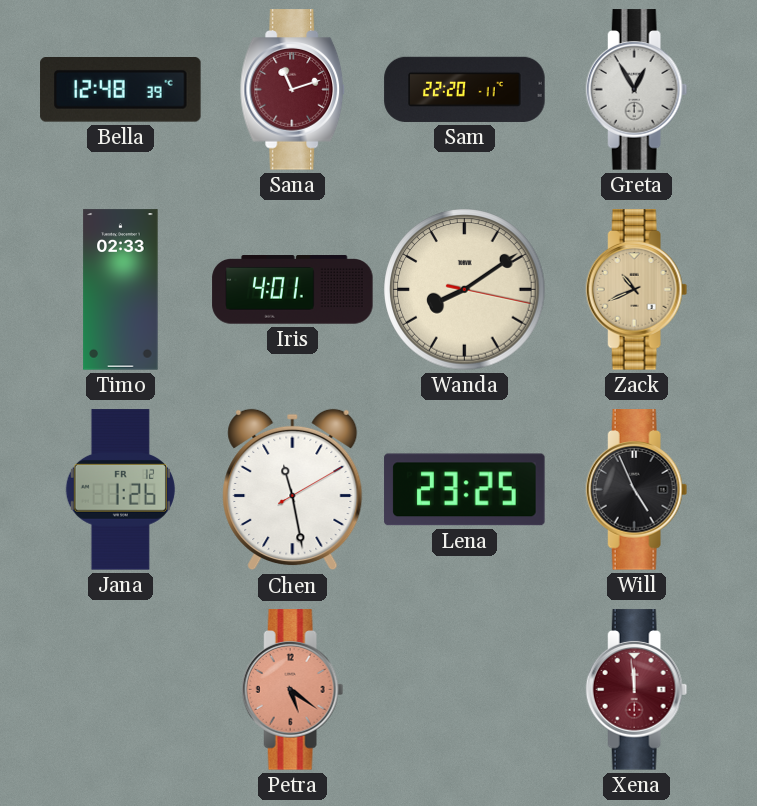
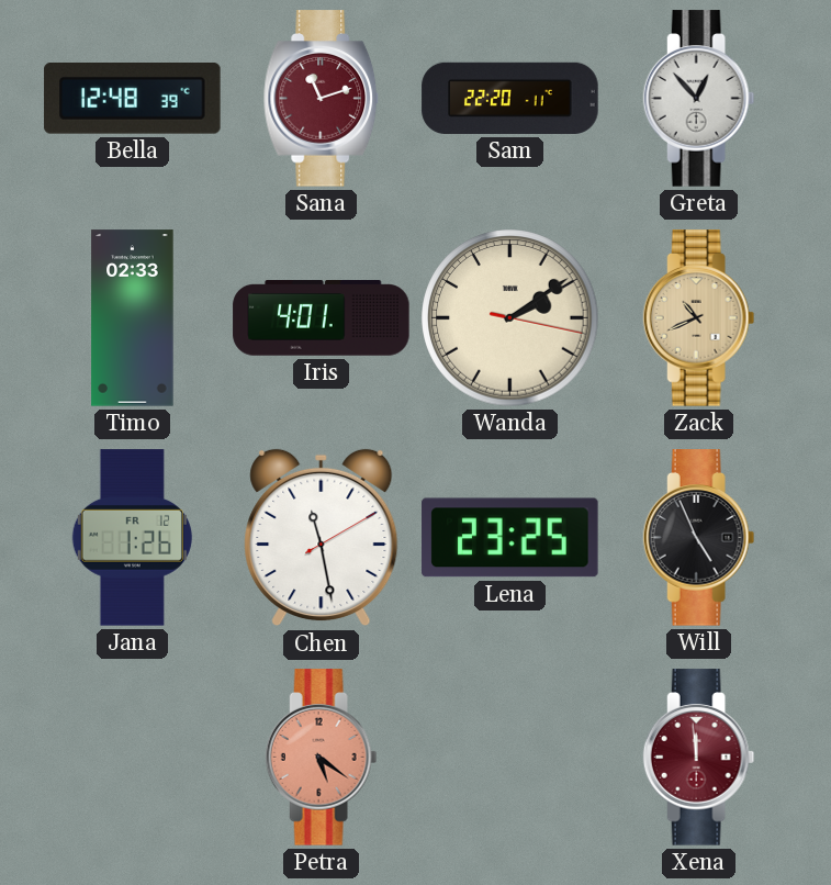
Greta: 12:55 -> 12:53 (699, 99)
Wanda: 8:09 -> 2:09 (510, 318)
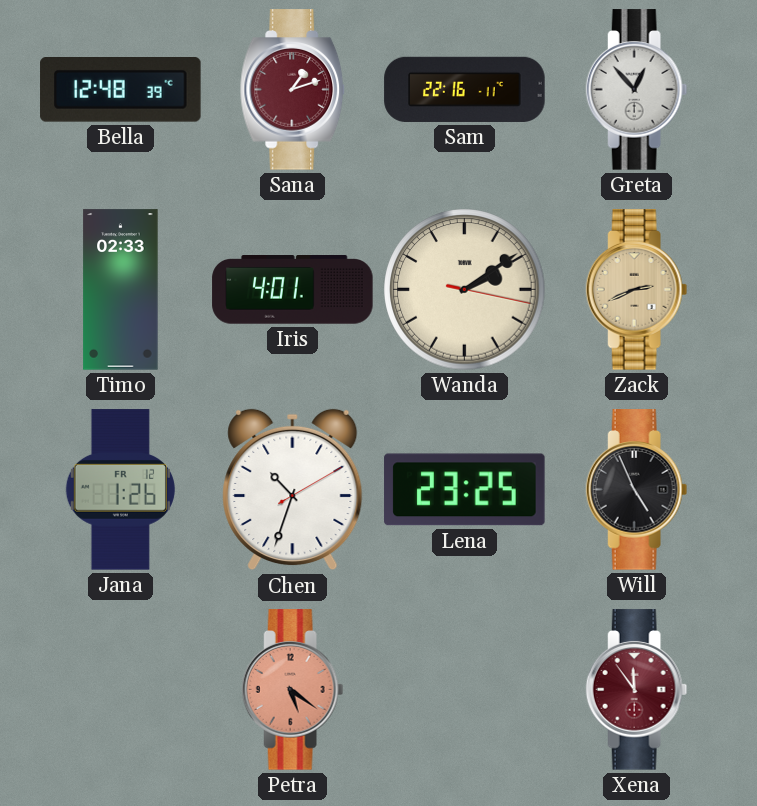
Sana: 11:12 -> 1:12 (293, 90)
Sam: 22:20 -> 22:16 (465, 89)
Zack: 10:41 -> 2:41 (637, 290)
Chen: 11:28 -> 10:33 (293, 490)
Xena: 11:59 -> 11:54 (637, 690)
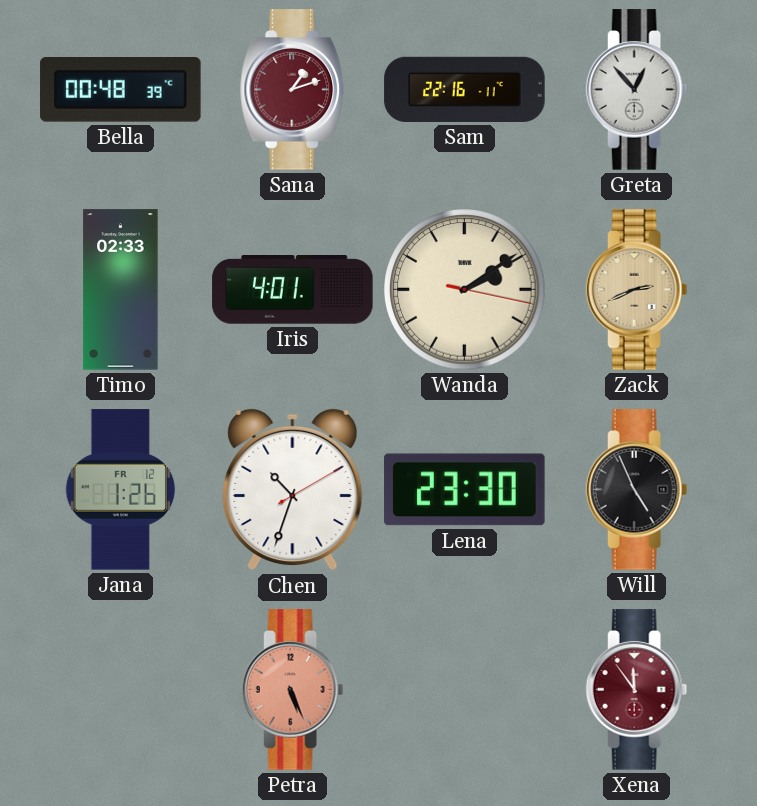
Bella: 12:48 -> 00:48 (121, 90)
Lena: 23:25 -> 23:30 (465, 490)
Petra: 5:21 -> 5:26 (293, 690)
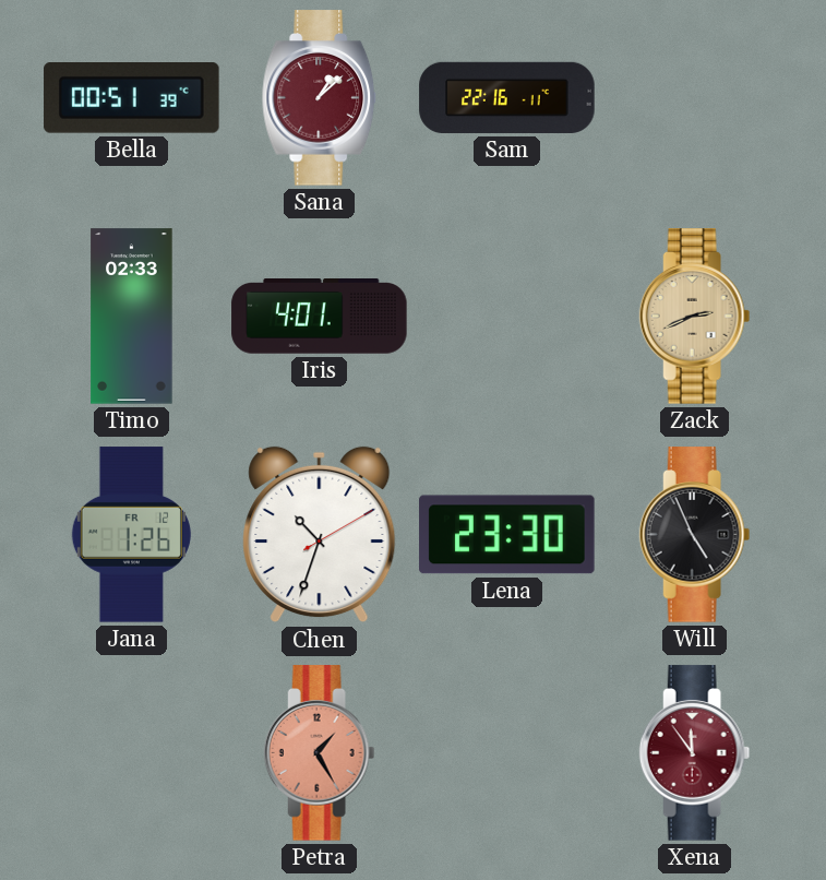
Bella: 00:48 -> 00:51 (132, 98)
Sana: 1:12 -> 1:08 (320, 98)
Greta: 12:53 -> none (637, 90)
Wanda: 2:09 -> none (465, 290)
Petra: 5:26 -> 1:25 (320, 753)
